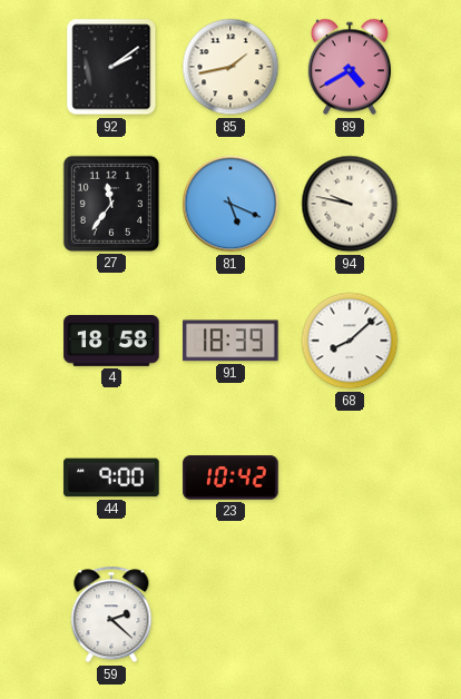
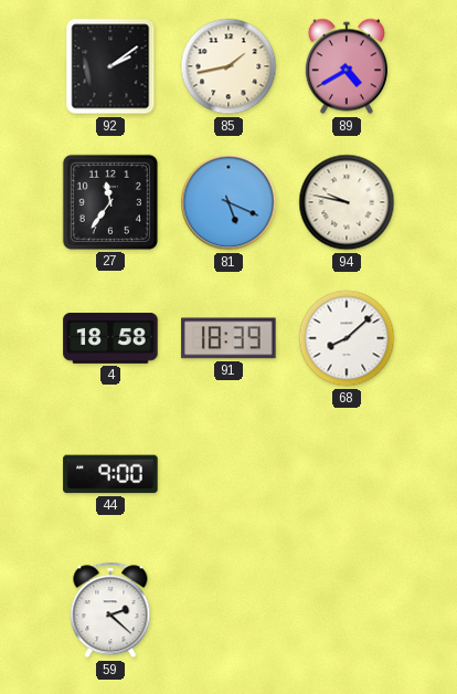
23: 10:42 -> none (230, 478)
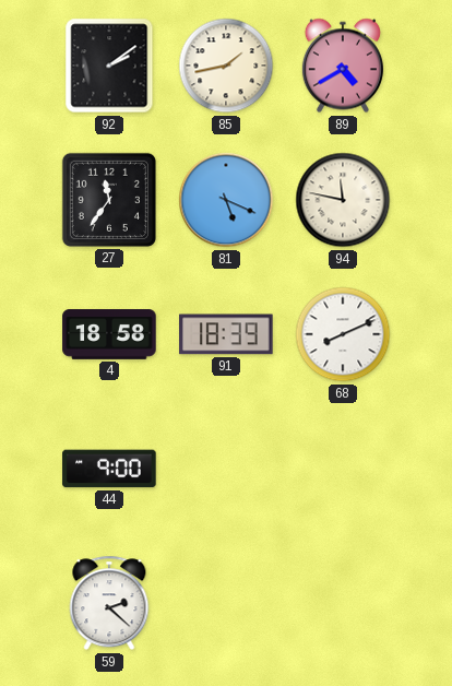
94: 9:47 -> 11:47 (343, 200)
68: 8:08 -> 8:11 (343, 334)
